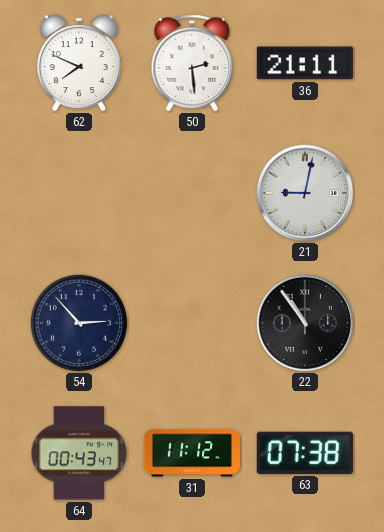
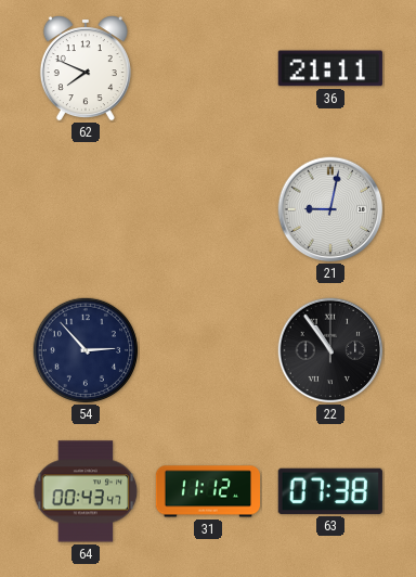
50: 2:29 -> none (192, 63)
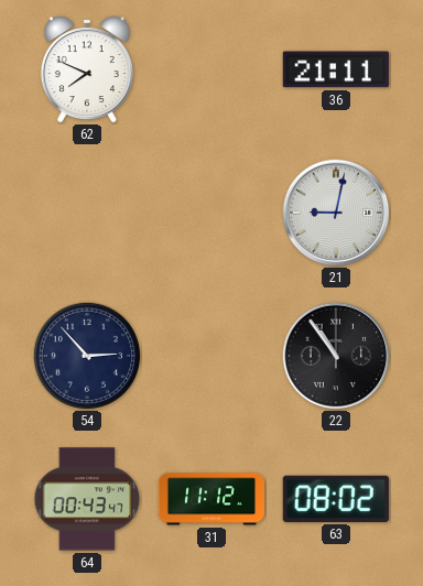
63: 07:38 -> 08:02 (336, 499)
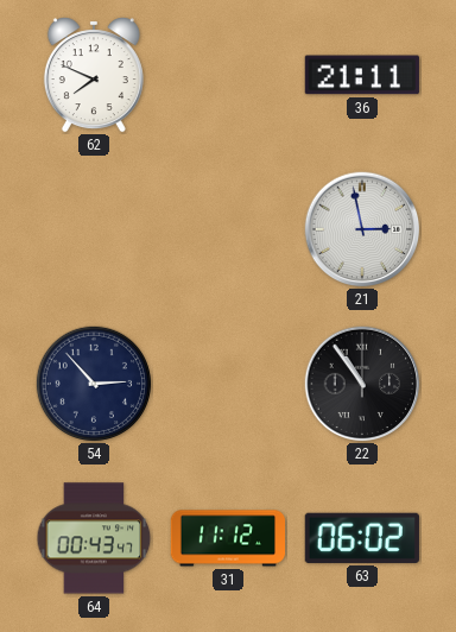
21: 9:02 -> 2:58 (362, 229)
63: 08:02 -> 06:02 (362, 538)
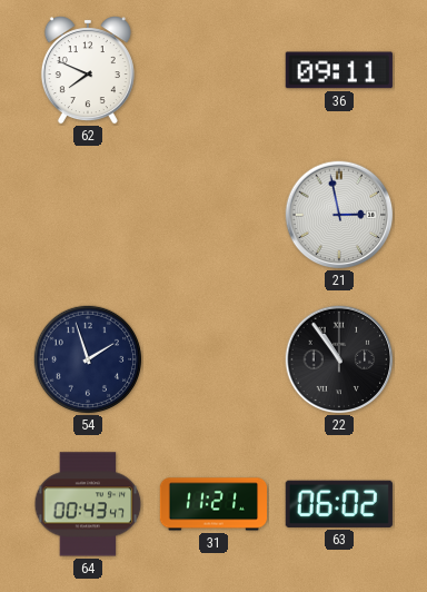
36: 21:11 -> 09:11 (339, 70)
54: 2:53 -> 1:57 (87, 358)
31: 11:12 -> 11:21 (212, 504)
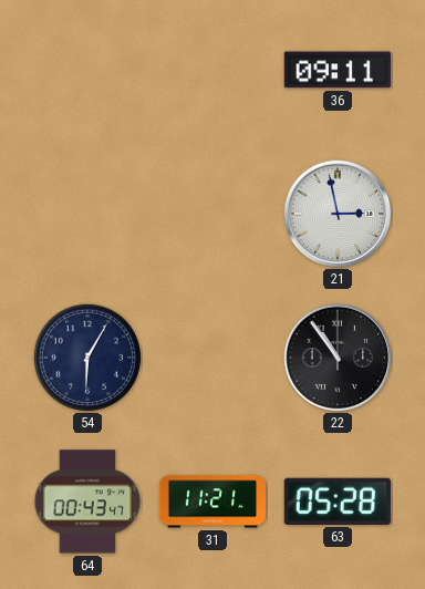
62: 7:49 -> none (88, 70)
54: 1:57 -> 6:05 (86, 356)
63: 06:02 -> 05:28 (338, 502)
